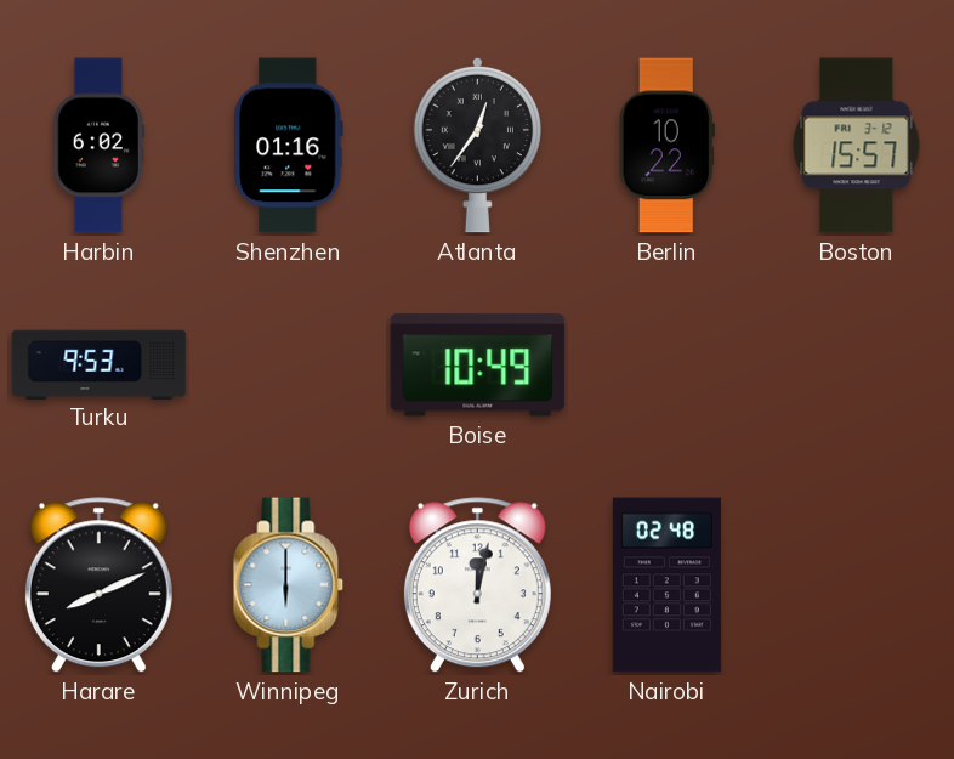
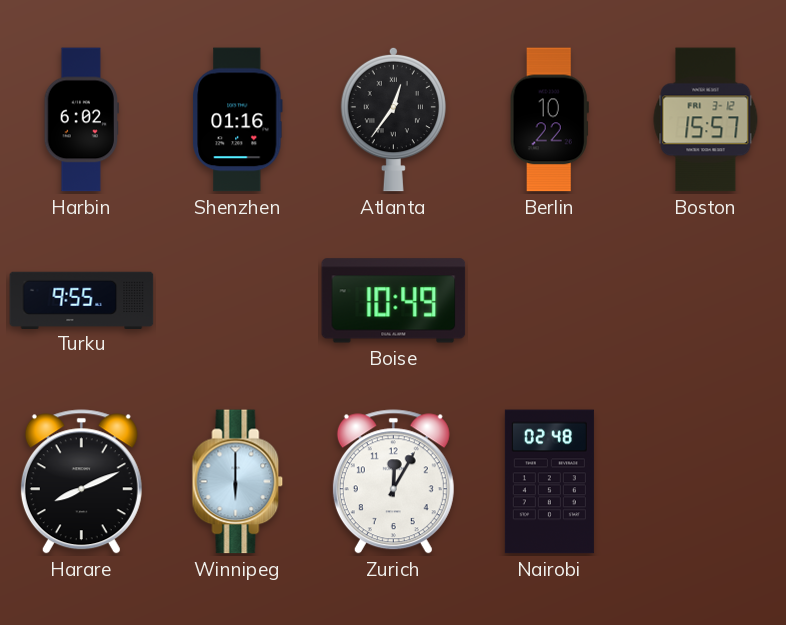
Turku: 9:53 -> 9:55 (82, 300)
Zurich: 12:02 -> 12:05 (393, 482)
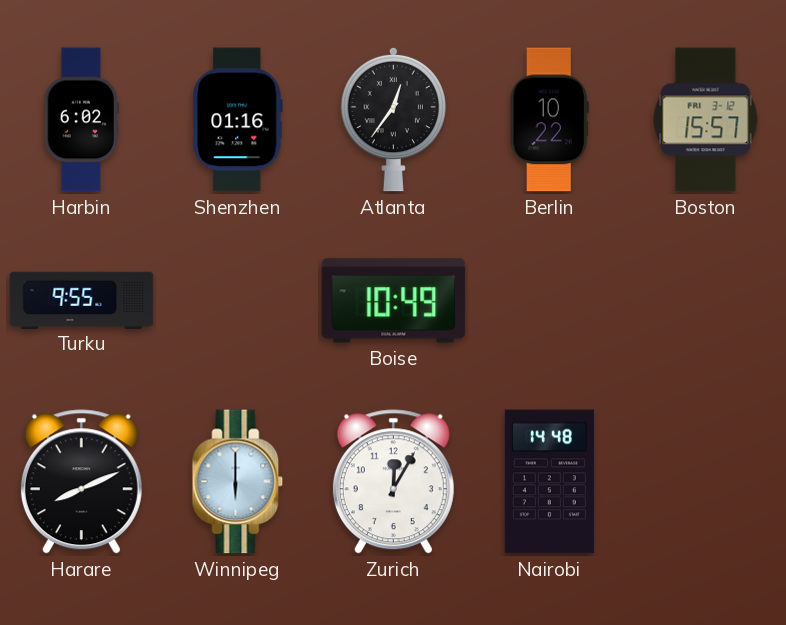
Nairobi: 02:48 -> 14:48 (549, 482)
